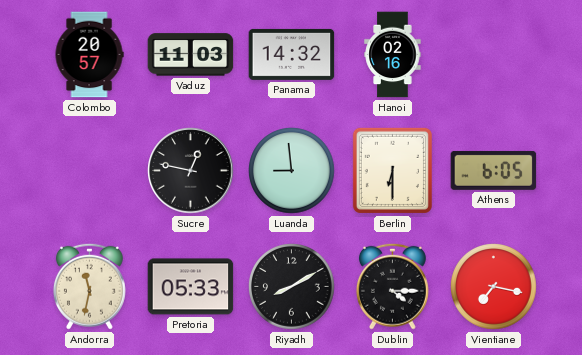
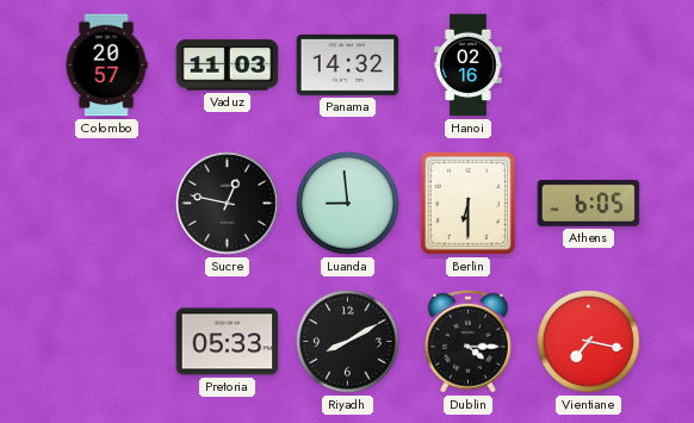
Andorra: 11:32 -> none (89, 286)
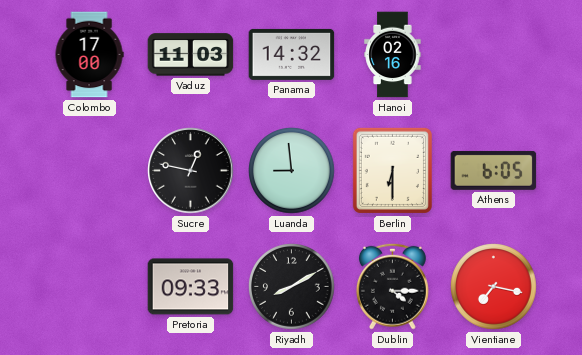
Colombo: 20:57 -> 17:00 (89, 55)
Pretoria: 05:33 -> 09:33 (191, 287)
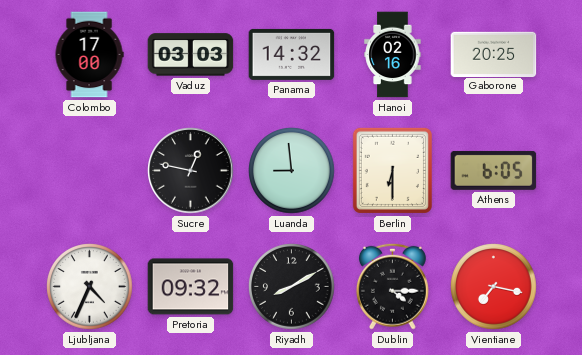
Vaduz: 11:03 -> 03:03 (191, 55)
Gaborone: none -> 20:25 (494, 54)
Ljubljana: none -> 4:34 (90, 287)
Pretoria: 09:33 -> 09:32 (191, 287)
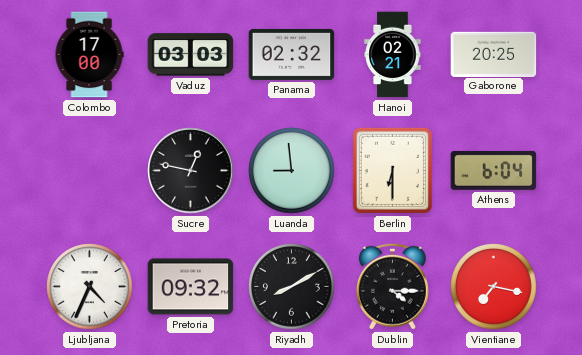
Panama: 14:32 -> 02:32 (292, 54)
Hanoi: 02:16 -> 02:21 (393, 55)
Athens: 6:05 -> 6:04 (494, 170)
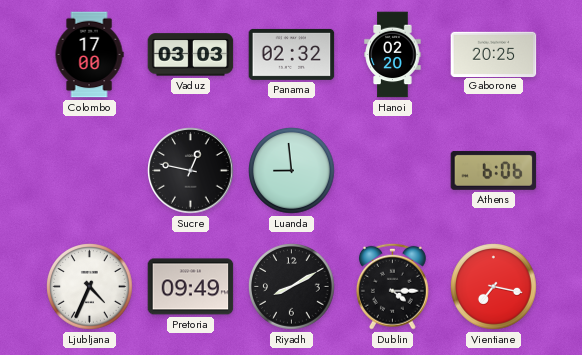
Hanoi: 02:21 -> 02:20 (393, 55)
Berlin: 6:30 -> none (392, 170)
Athens: 6:04 -> 6:06 (494, 170)
Pretoria: 09:32 -> 09:49 (191, 287)
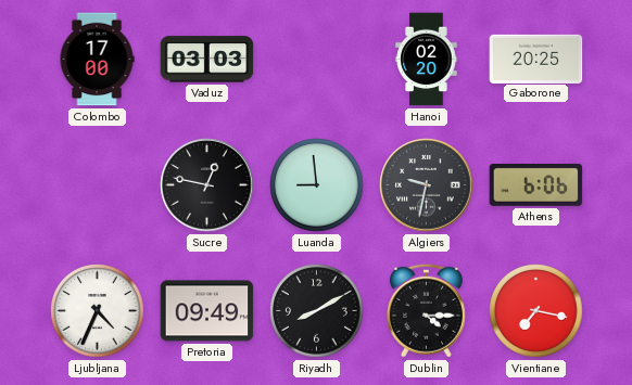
Panama: 02:32 -> none (292, 54)
Algiers: none -> 9:32 (427, 185)
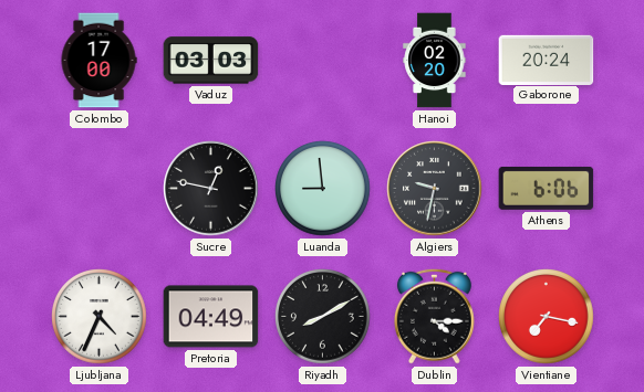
Gaborone: 20:25 -> 20:24 (547, 60)
Pretoria: 09:49 -> 04:49 (211, 317)
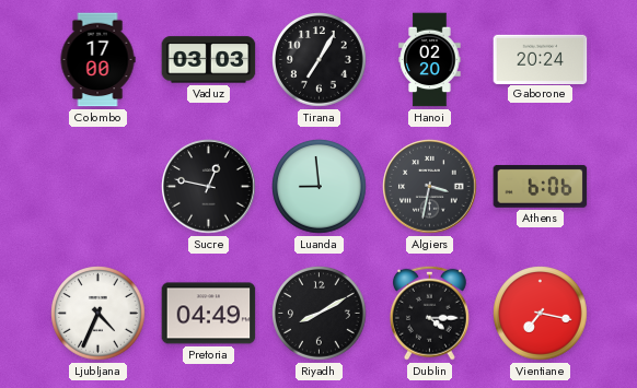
Tirana: none -> 7:05 (320, 60)
Algiers: 9:32 -> 3:32 (430, 187)
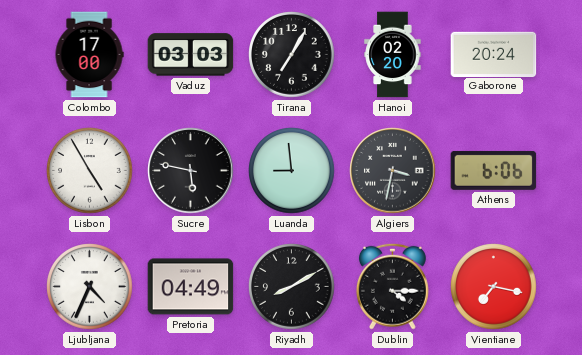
Lisbon: none -> 4:55 (90, 171)
Sucre: 12:47 -> 5:47 (191, 171)
